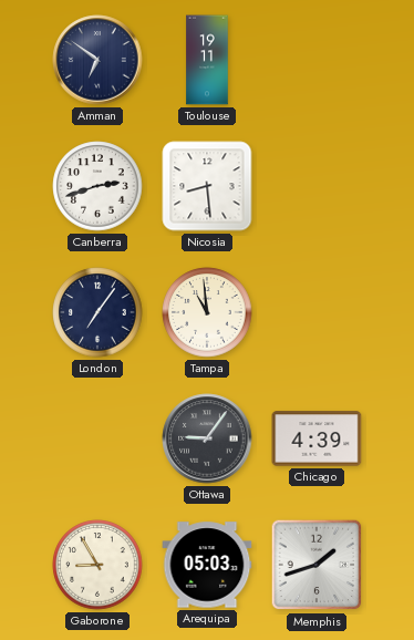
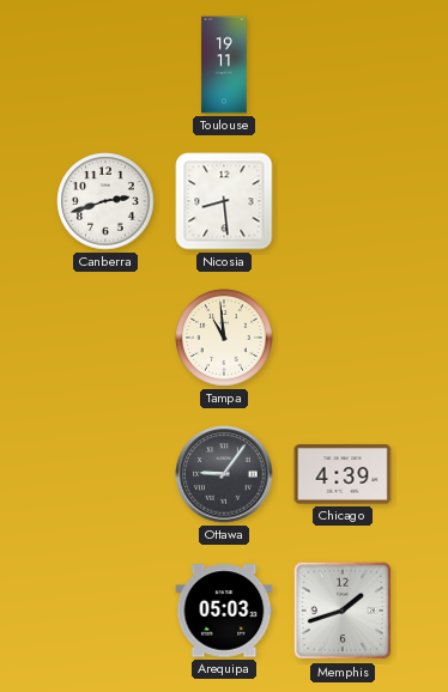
Amman: 6:51 -> none (97, 60)
London: 7:06 -> none (97, 312)
Gaborone: 8:55 -> none (97, 565)
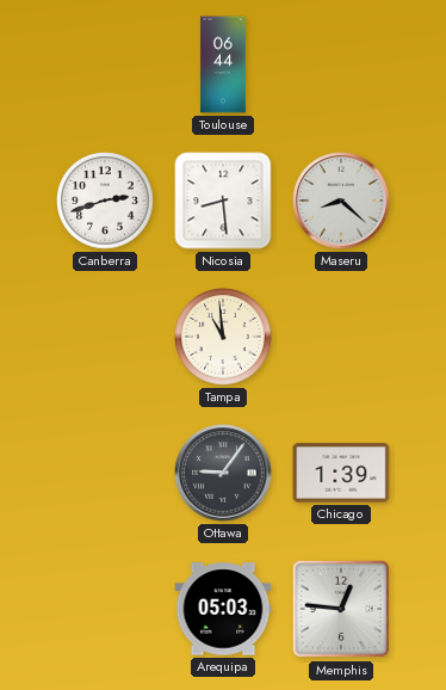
Toulouse: 19:11 -> 06:44 (223, 64)
Maseru: none -> 8:22 (341, 201)
Chicago: 4:39 -> 1:39 (341, 473)
Memphis: 1:42 -> 12:46 (341, 609)
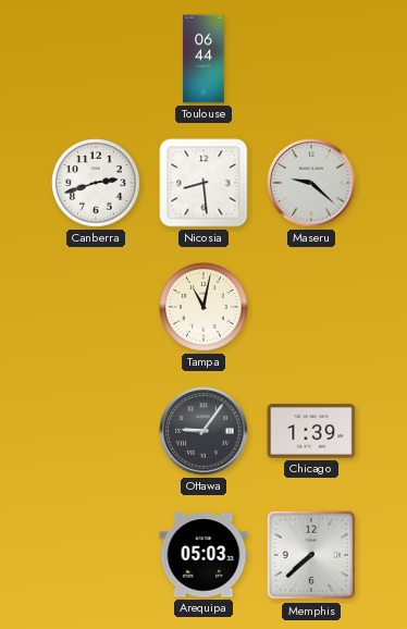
Maseru: 8:22 -> 9:22 (311, 183)
Tampa: 10:59 -> 11:02 (203, 307)
Memphis: 12:46 -> 7:38 (311, 555)
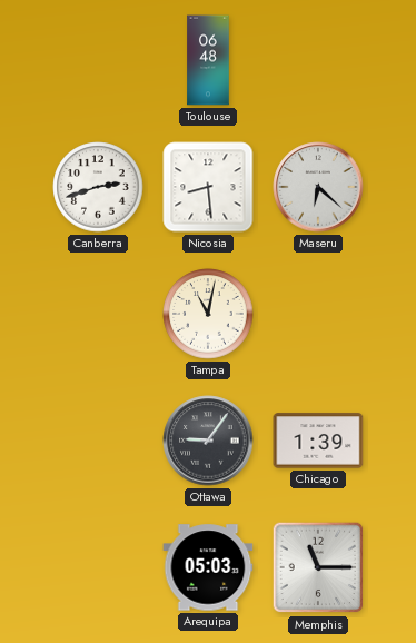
Toulouse: 06:44 -> 06:48 (208, 60)
Maseru: 9:22 -> 6:22 (318, 187)
Memphis: 7:38 -> 11:15 (318, 567)
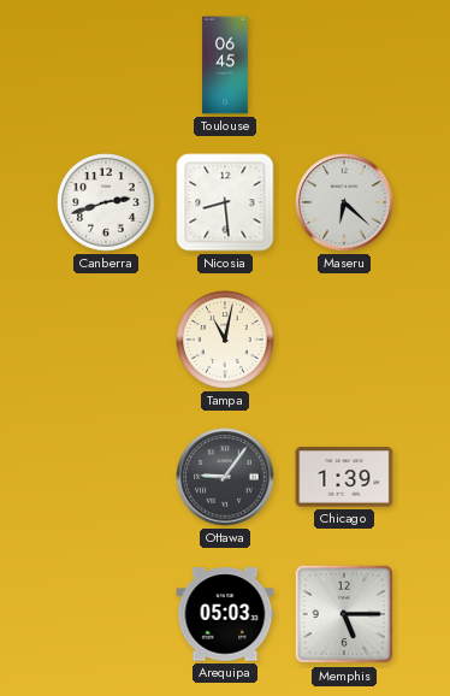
Toulouse: 06:48 -> 06:45 (225, 65)
Memphis: 11:15 -> 5:15 (344, 614)
